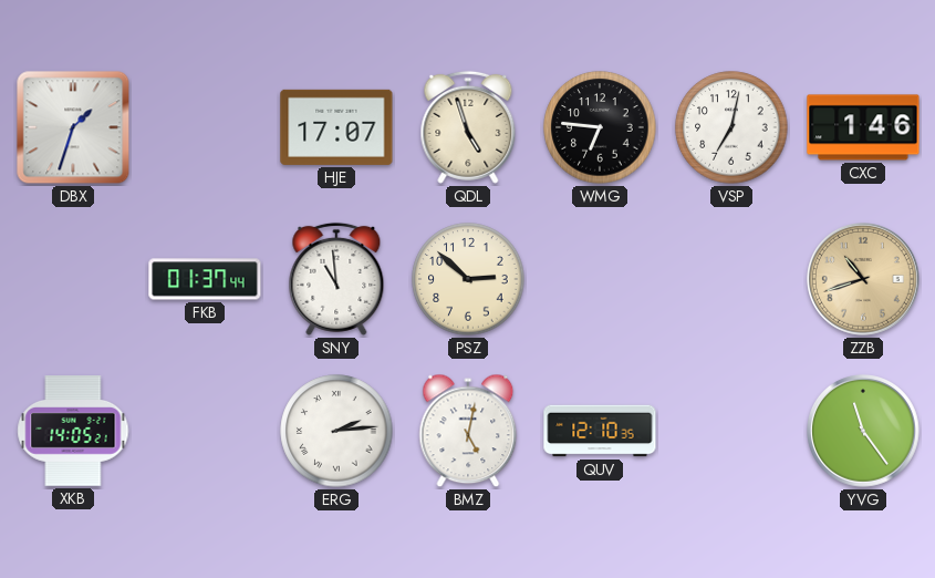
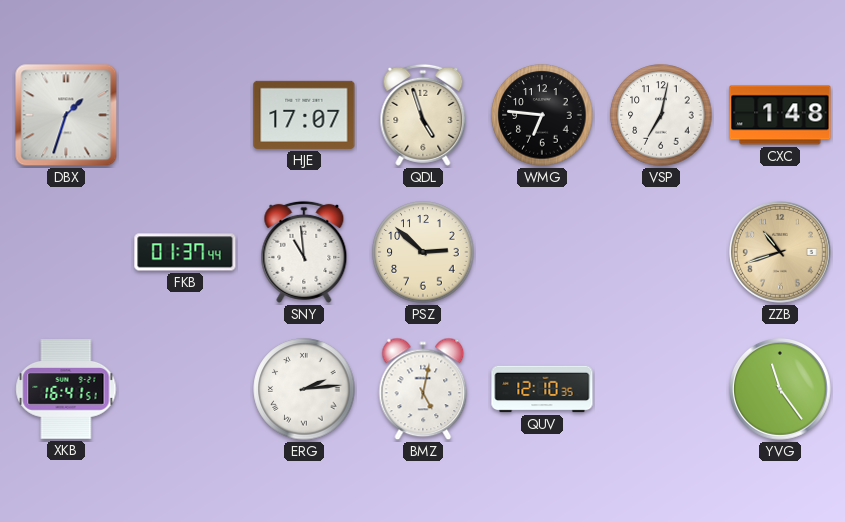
CXC: 1:46 -> 1:48 (780, 115)
XKB: 14:05 -> 16:41 (66, 389)
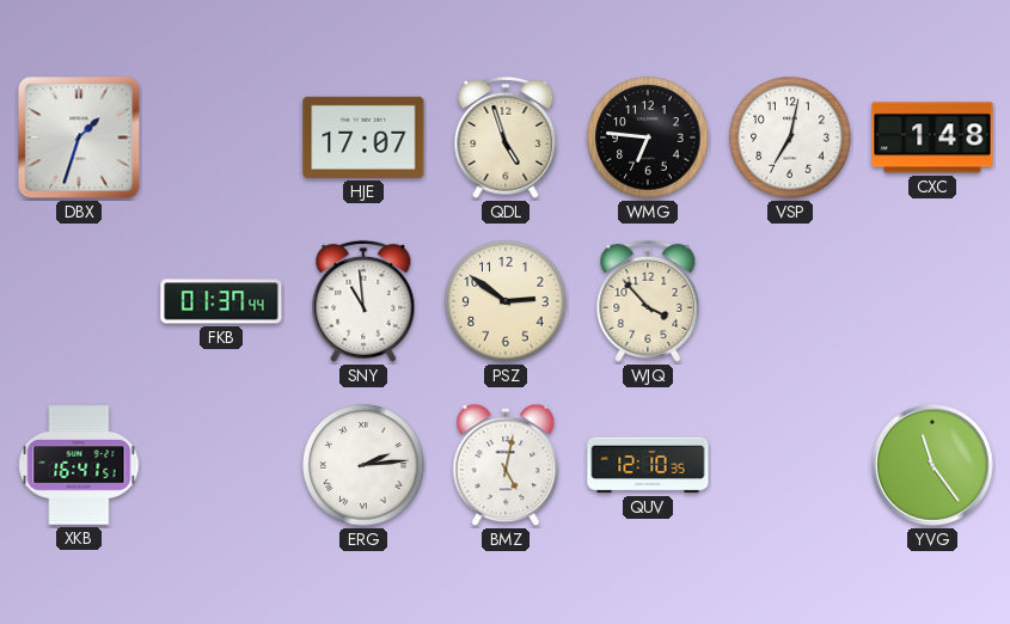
PSZ: 2:52 -> 2:51 (506, 301)
WJQ: none -> 3:53 (648, 301)
ZZB: 10:42 -> none (781, 253)
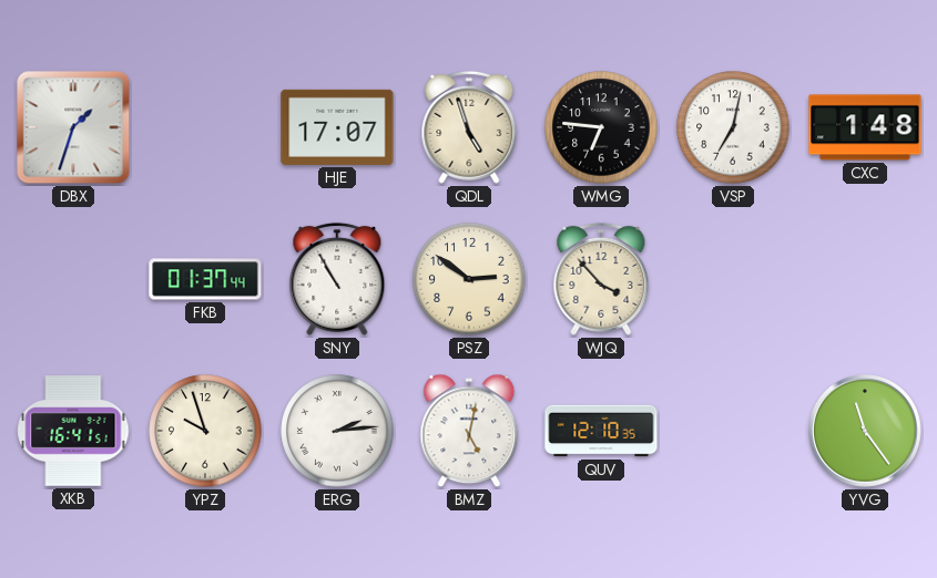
SNY: 10:59 -> 10:55 (337, 279)
YPZ: none -> 9:57 (205, 431)
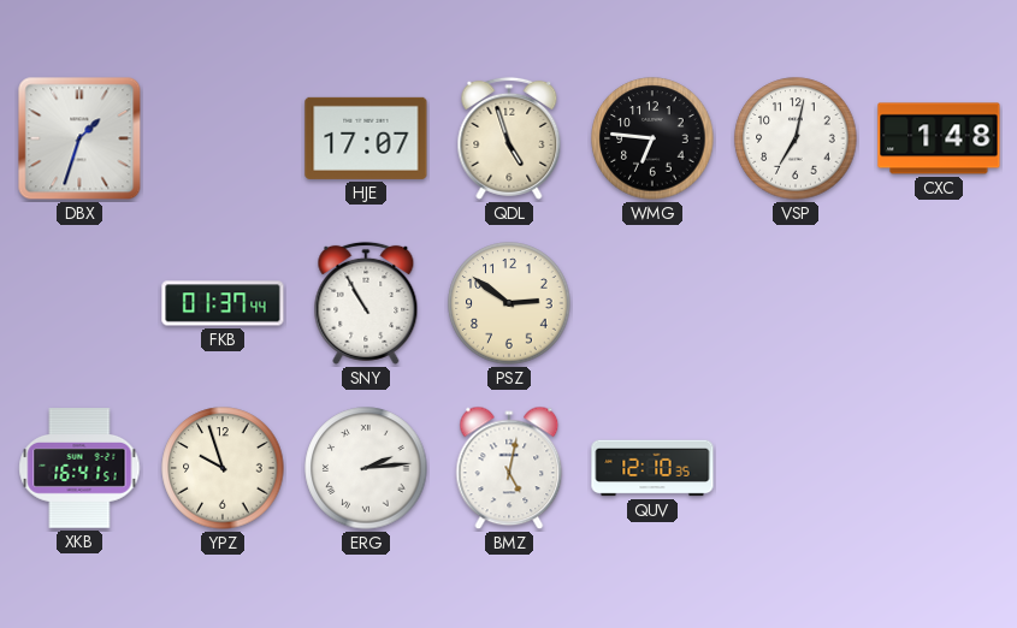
WJQ: 3:53 -> none (601, 279)
YVG: 11:24 -> none (866, 432)
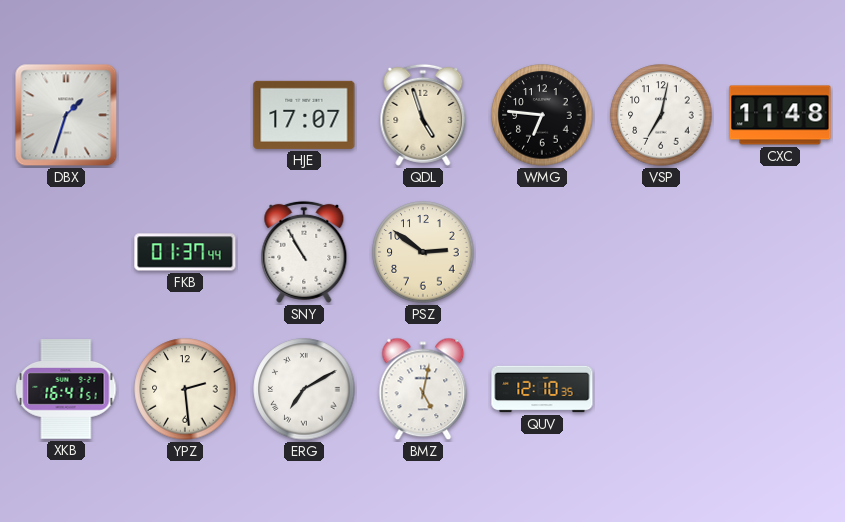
CXC: 1:48 -> 11:48 (780, 115)
YPZ: 9:57 -> 2:29 (185, 389)
ERG: 2:14 -> 7:10 (304, 389)
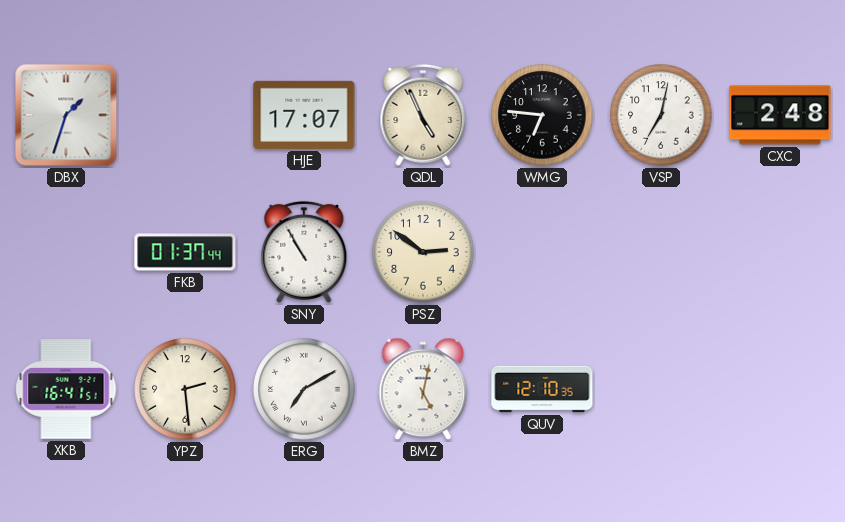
QDL: 4:57 -> 4:56 (423, 115)
CXC: 11:48 -> 2:48 (780, 115)
